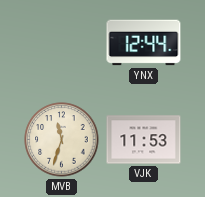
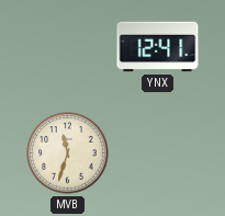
YNX: 12:44 -> 12:41 (158, 47)
VJK: 11:53 -> none (144, 140)
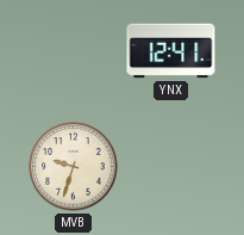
MVB: 11:33 -> 9:33 (74, 167)
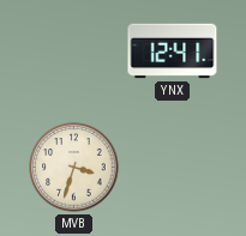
MVB: 9:33 -> 3:33 (74, 168)
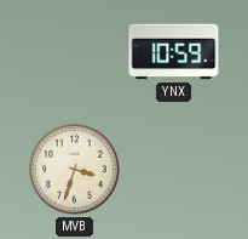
YNX: 12:41 -> 10:59 (174, 52)
